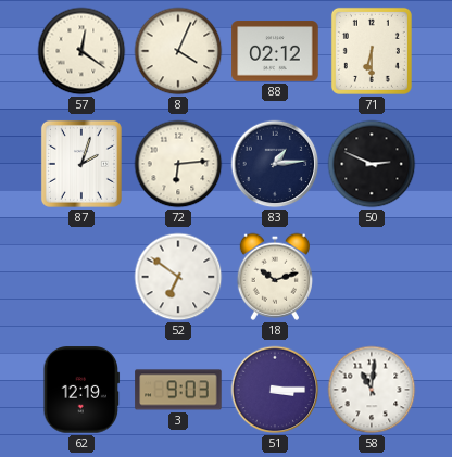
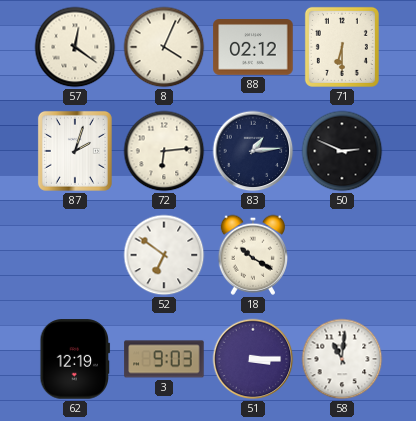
18: 10:12 -> 10:20 (252, 255)
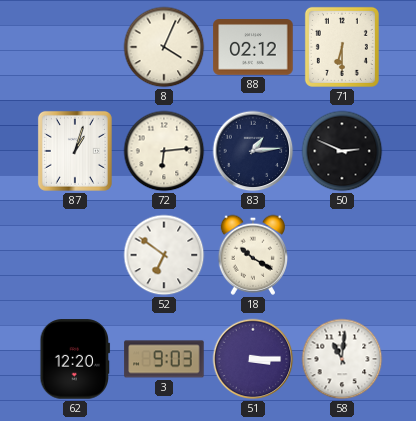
57: 12:21 -> none (75, 47)
87: 2:03 -> 1:03 (75, 151)
62: 12:19 -> 12:20 (75, 359)
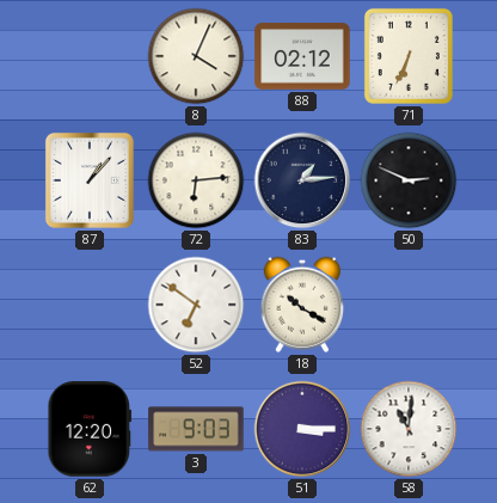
71: 6:30 -> 6:34 (409, 56)
87: 1:03 -> 1:07 (90, 180)
